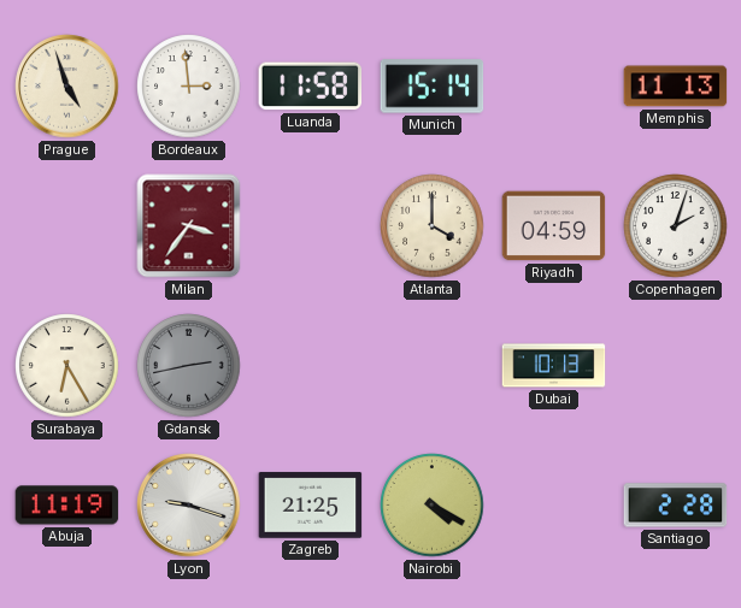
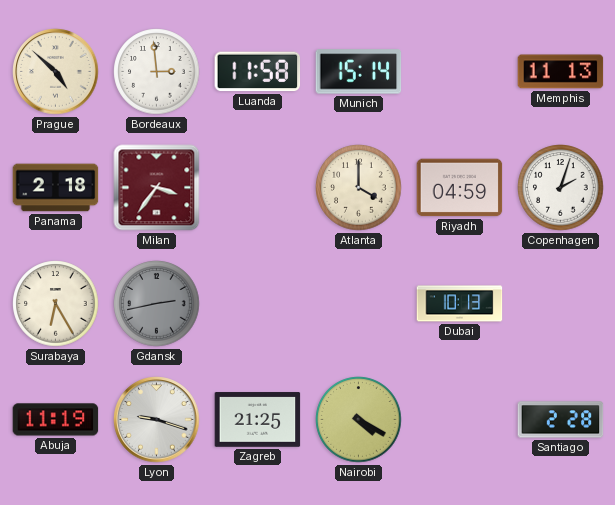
Prague: 4:57 -> 4:52 (56, 72)
Panama: none -> 2:18 (56, 188)
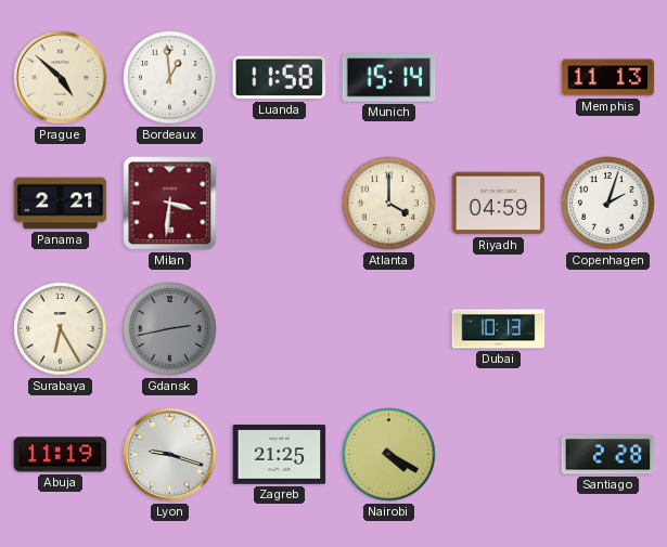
Bordeaux: 2:59 -> 12:59 (170, 78)
Panama: 2:18 -> 2:21 (61, 204)
Milan: 3:36 -> 3:31 (170, 204)
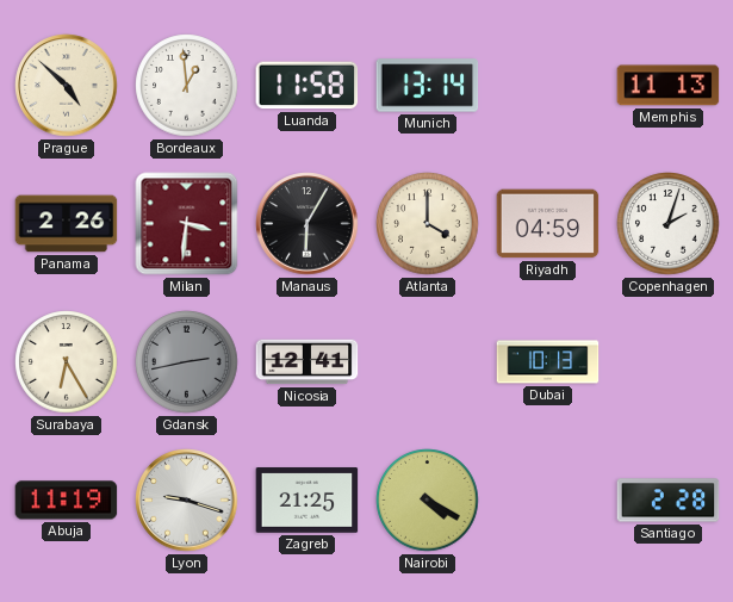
Munich: 15:14 -> 13:14 (428, 86)
Panama: 2:21 -> 2:26 (67, 224)
Manaus: none -> 6:05 (308, 224)
Nicosia: none -> 12:41 (308, 362)
